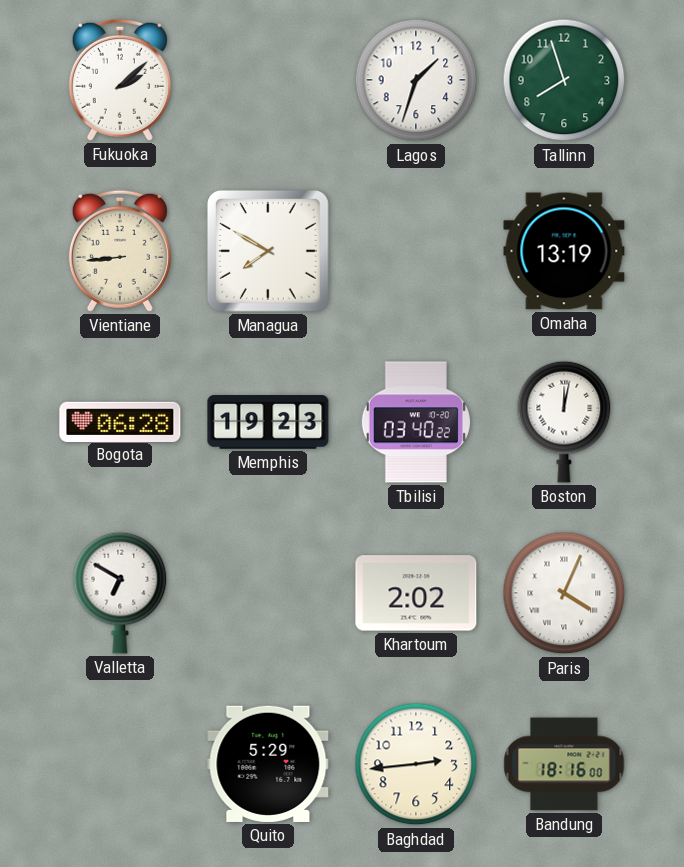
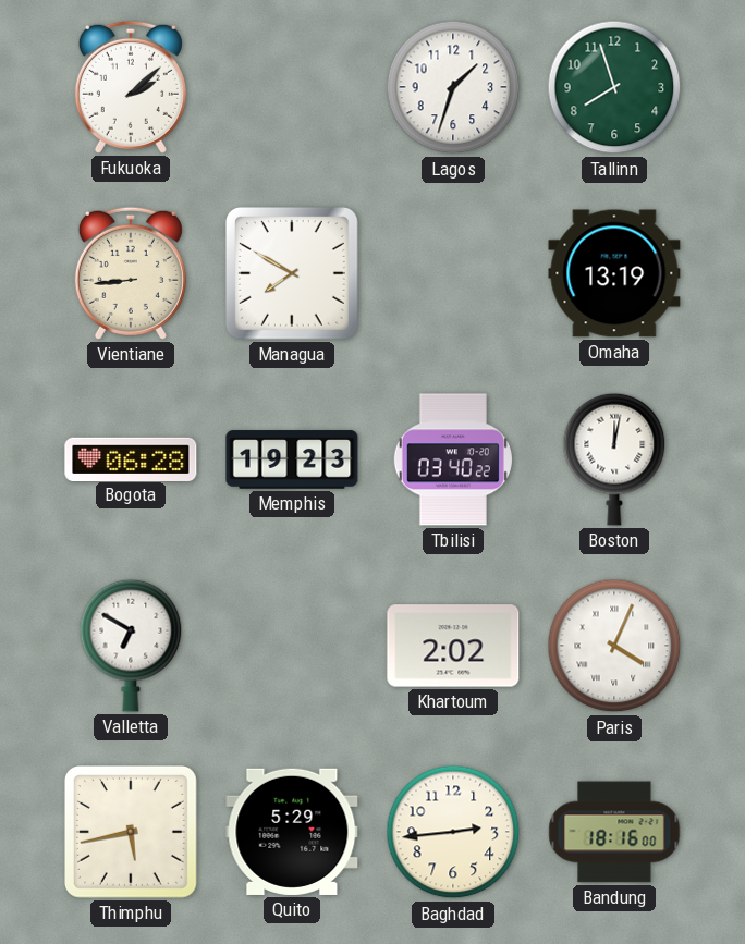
Thimphu: none -> 5:43 (131, 832)
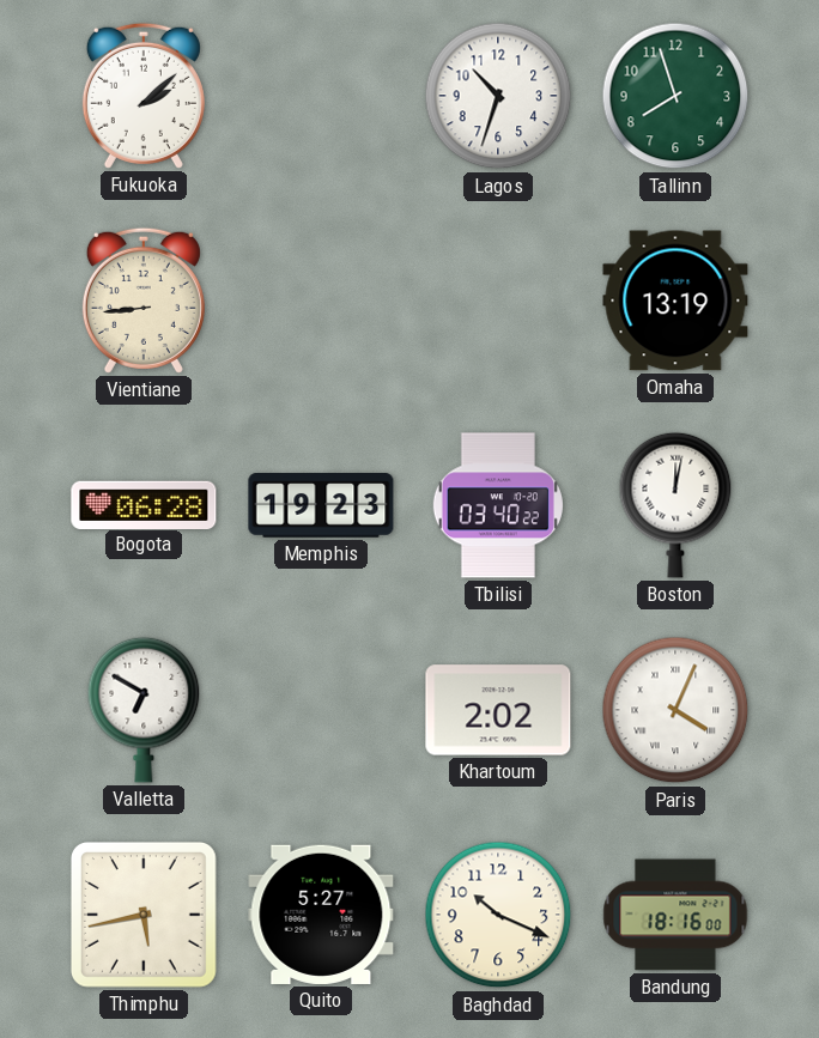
Lagos: 1:33 -> 10:33 (498, 96)
Managua: 7:50 -> none (292, 273)
Quito: 5:29 -> 5:27 (321, 915)
Baghdad: 2:44 -> 10:19 (498, 915)
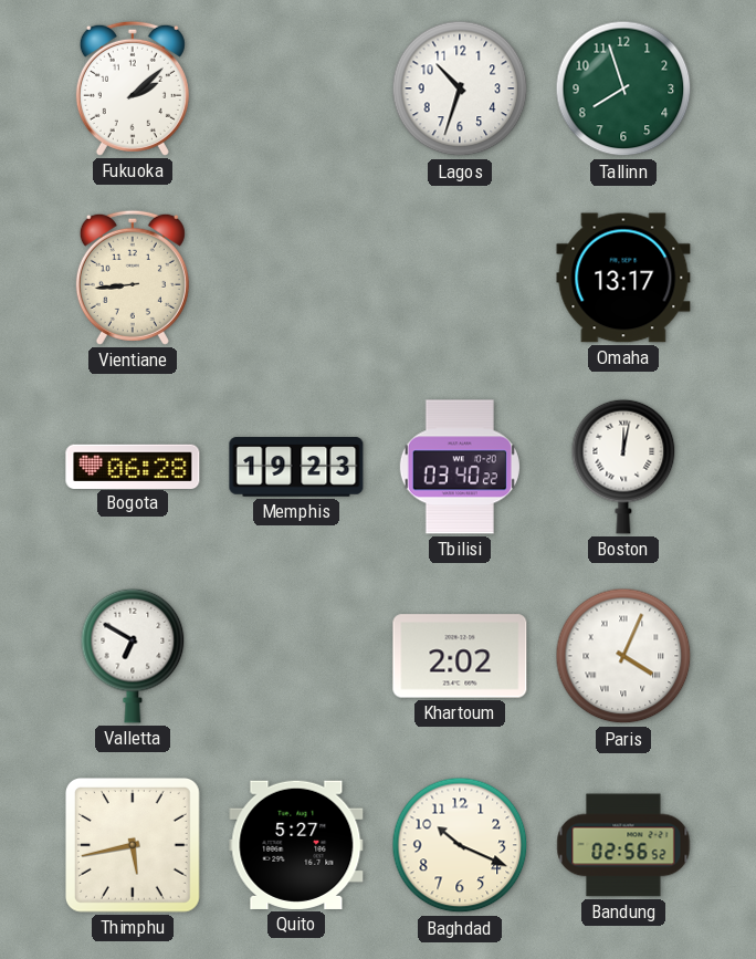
Omaha: 13:19 -> 13:17 (623, 278)
Bandung: 18:16 -> 02:56 (623, 845)
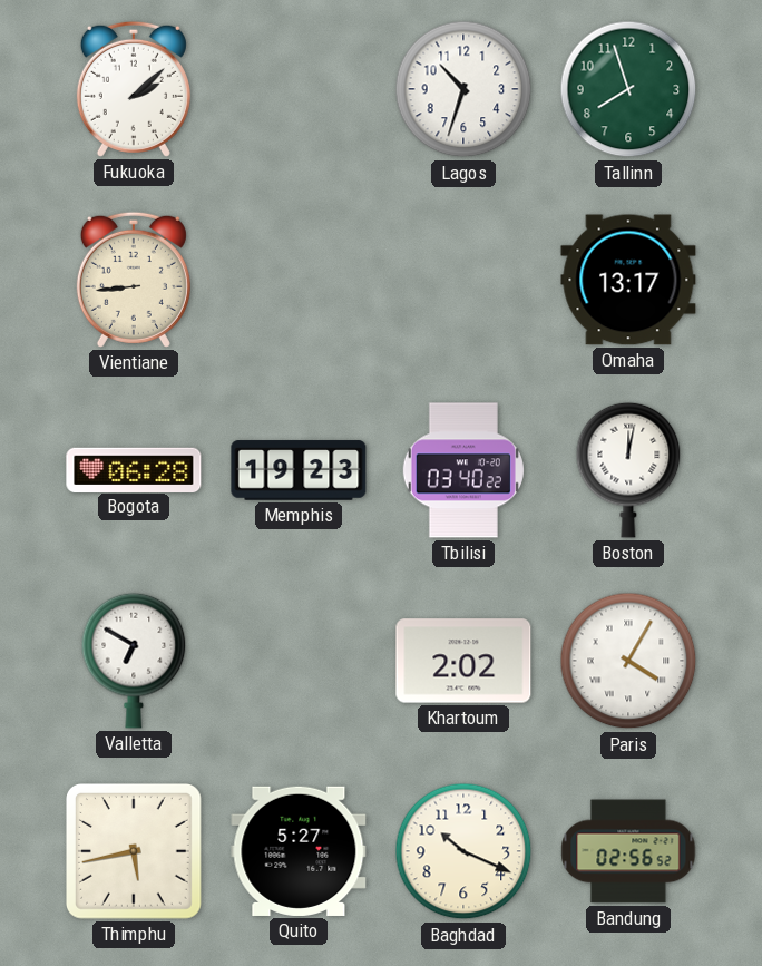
Paris: 4:04 -> 4:05 (628, 661)
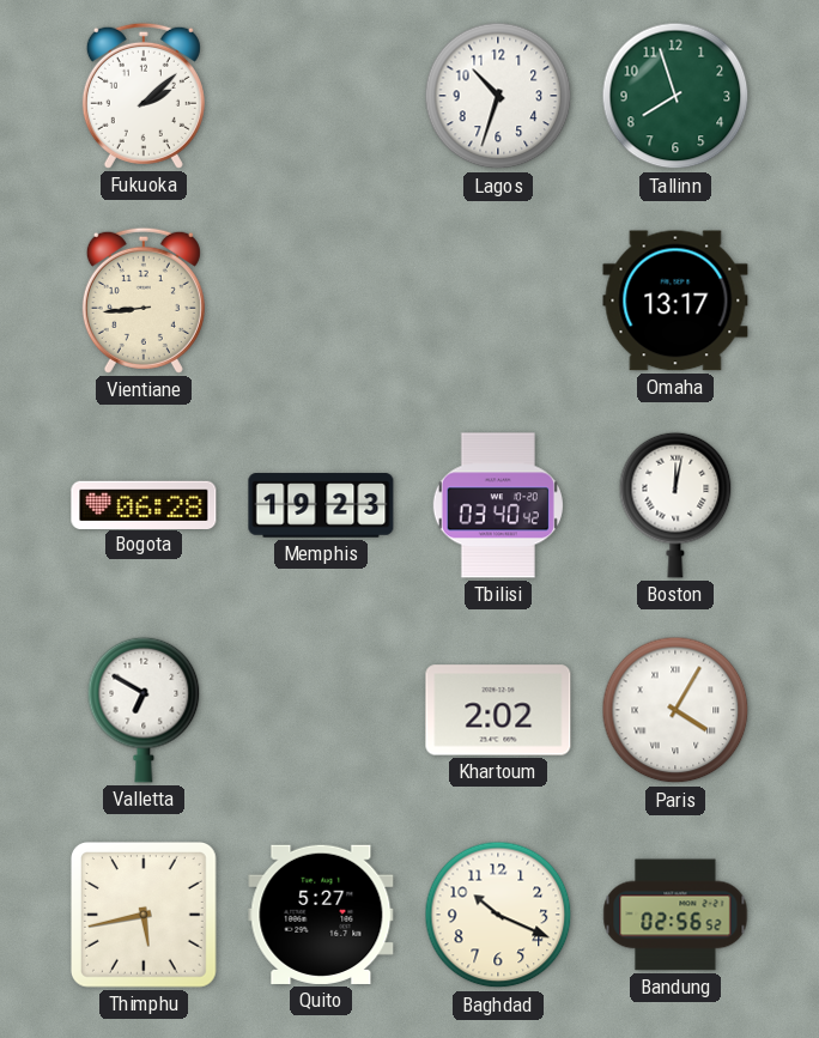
Tbilisi: 03:40:22 -> 03:40:42 (498, 505)
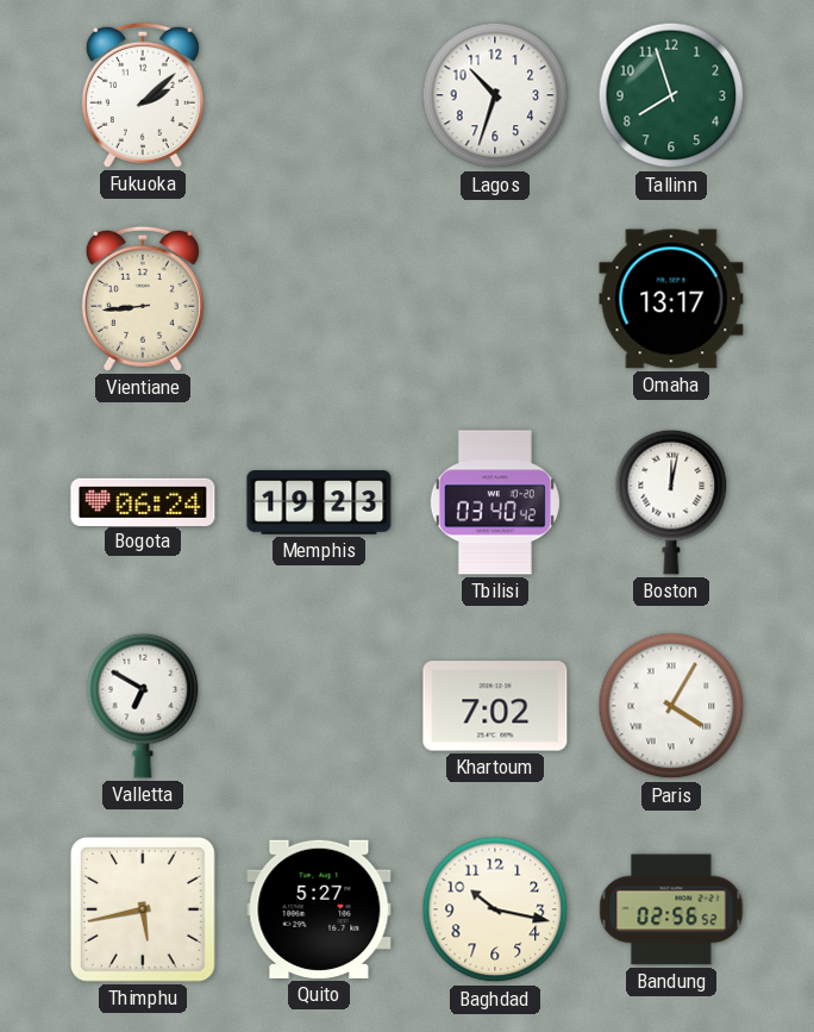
Bogota: 06:28 -> 06:24 (143, 501)
Khartoum: 2:02 -> 7:02 (495, 706)
Baghdad: 10:19 -> 10:17 (495, 909)
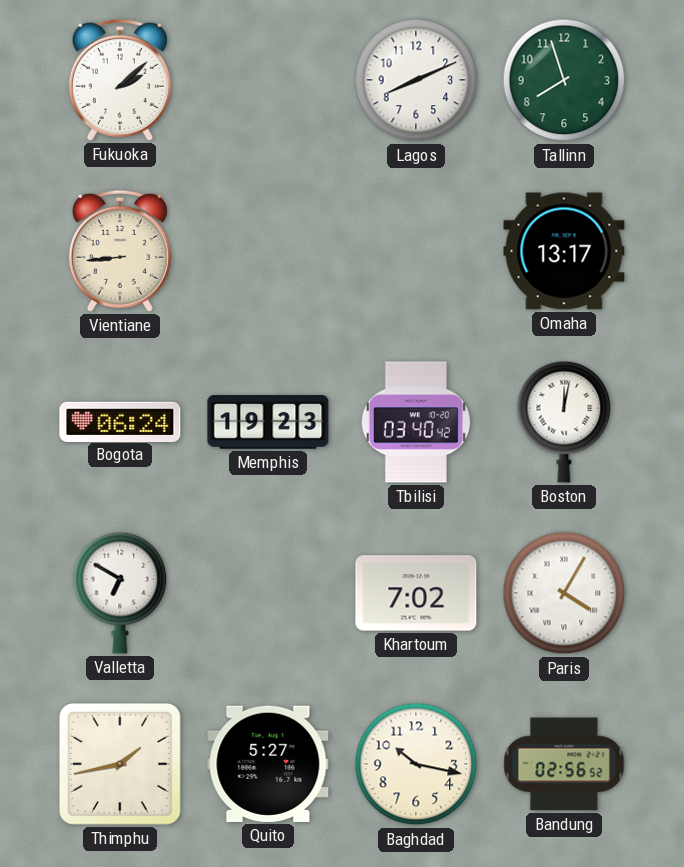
Lagos: 10:33 -> 8:11 (416, 80)
Thimphu: 5:43 -> 1:43 (120, 764)
